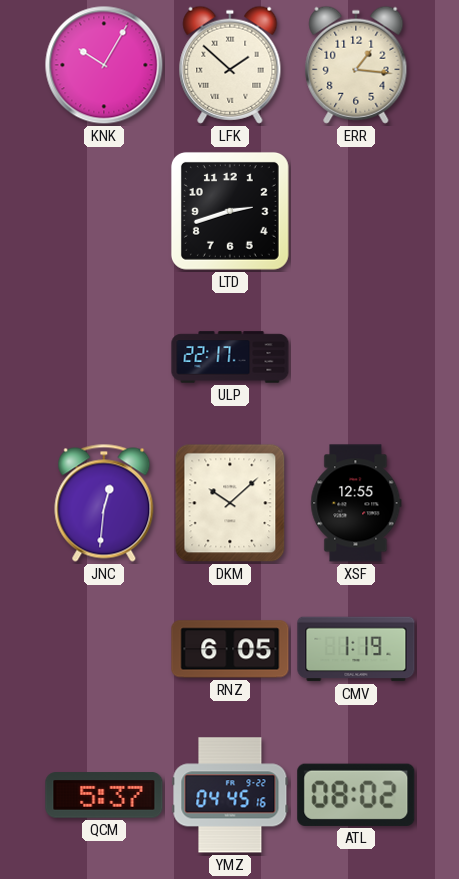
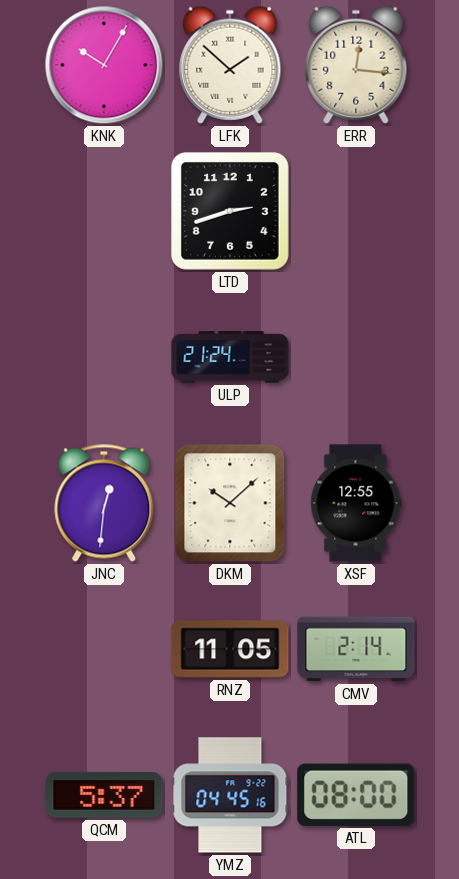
ERR: 1:16 -> 12:16 (356, 65)
ULP: 22:17 -> 21:24 (230, 357)
RNZ: 6:05 -> 11:05 (230, 649)
CMV: 1:19 -> 2:14 (356, 649)
ATL: 08:02 -> 08:00 (356, 795)
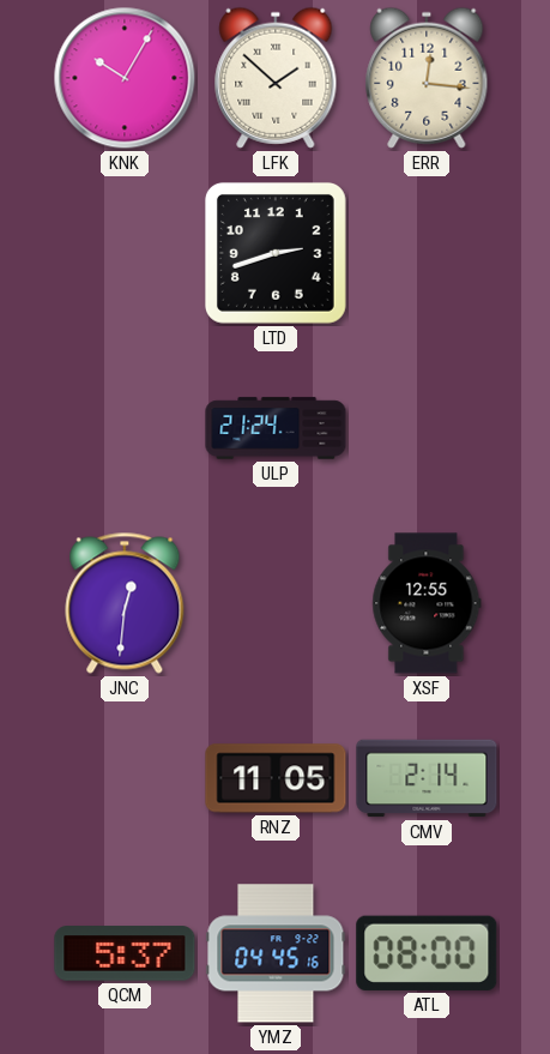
DKM: 10:08 -> none (230, 503)
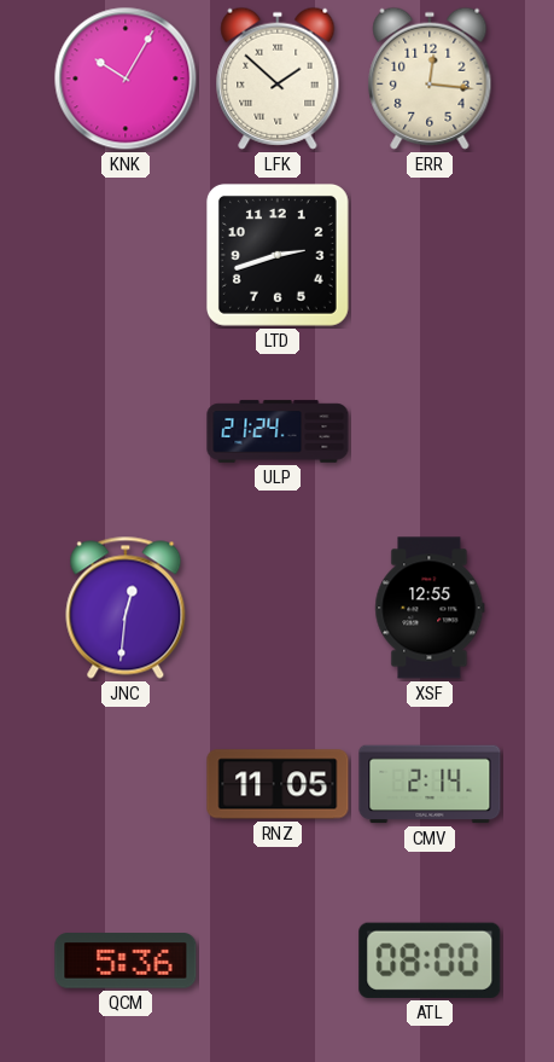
QCM: 5:37 -> 5:36 (126, 961)
YMZ: 04:45 -> none (276, 953)
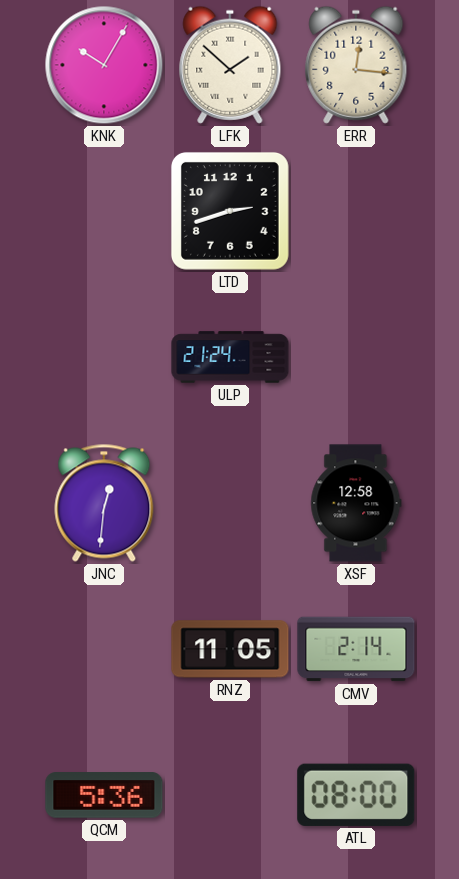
XSF: 12:55 -> 12:58 (356, 503)
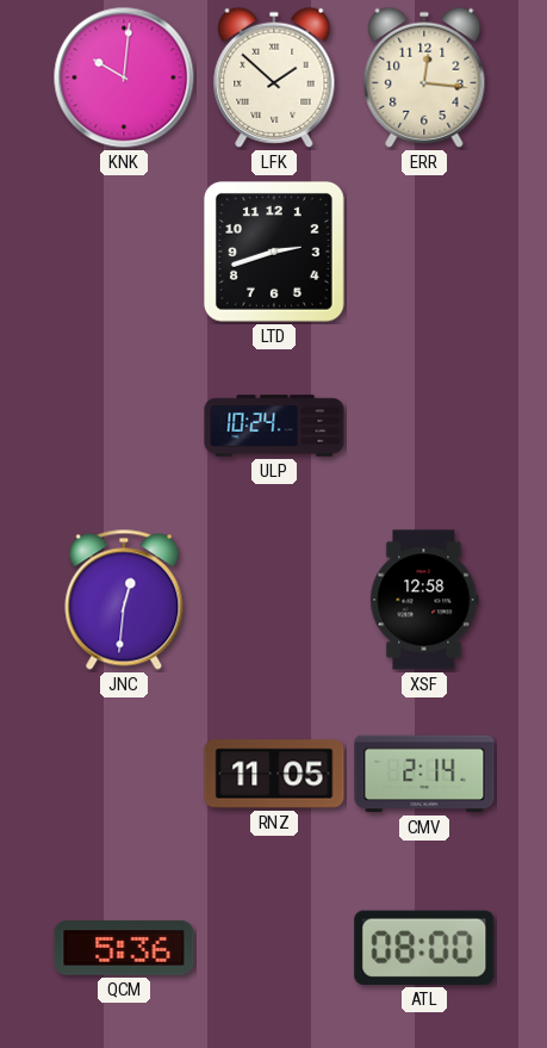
KNK: 10:05 -> 10:01 (124, 77)
ULP: 21:24 -> 10:24 (274, 426)
